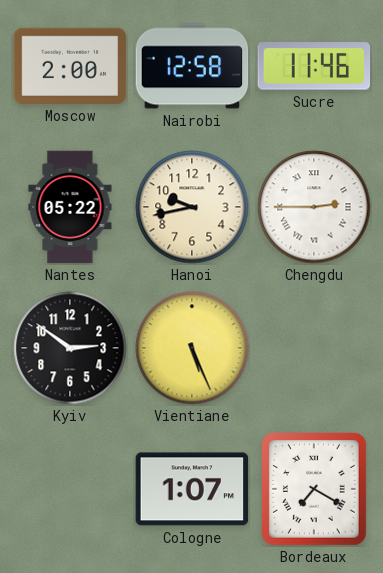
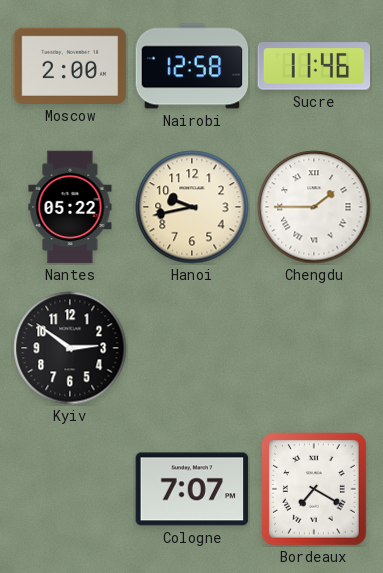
Chengdu: 2:45 -> 1:45 (314, 207)
Vientiane: 5:26 -> none (192, 348)
Cologne: 1:07 -> 7:07 (192, 489)
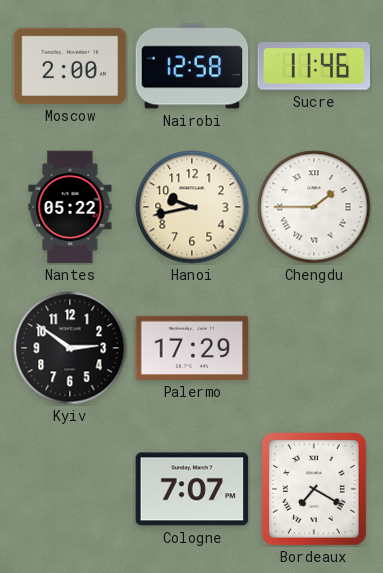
Palermo: none -> 17:29 (192, 348)
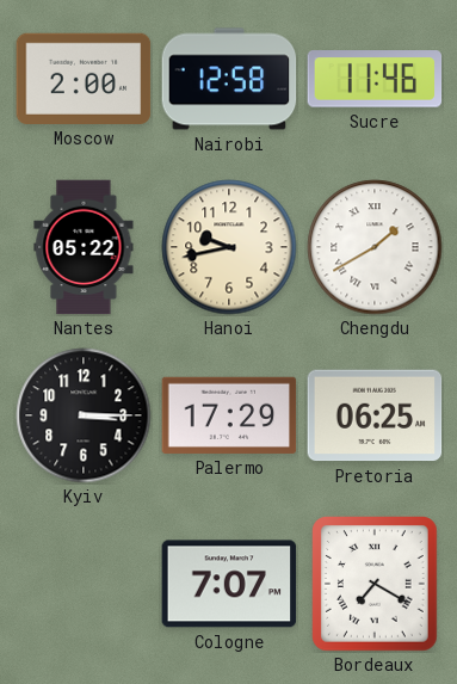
Chengdu: 1:45 -> 1:40 (375, 247)
Kyiv: 2:51 -> 3:15 (84, 415)
Pretoria: none -> 06:25 (375, 415)
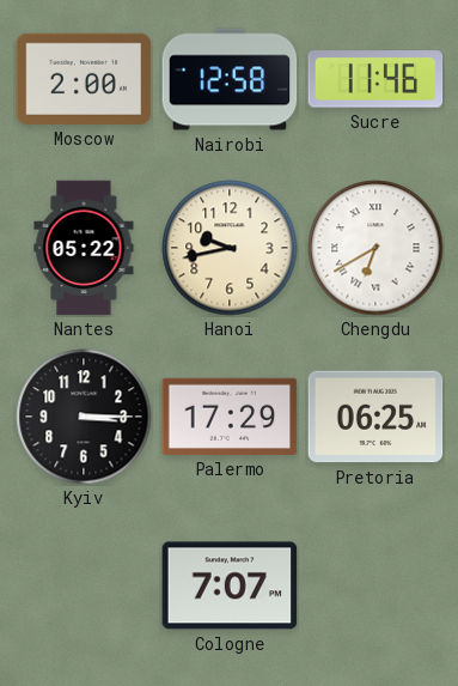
Chengdu: 1:40 -> 6:40 (375, 248)
Bordeaux: 7:20 -> none (376, 585)
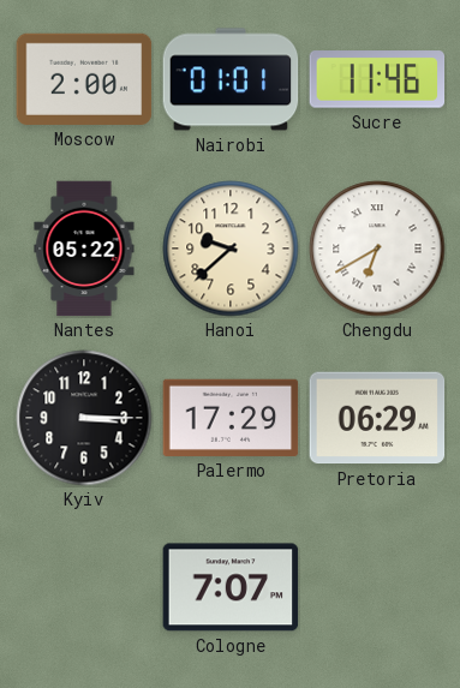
Nairobi: 12:58 -> 01:01 (231, 79)
Hanoi: 9:43 -> 9:38 (231, 249)
Pretoria: 06:25 -> 06:29 (377, 418)
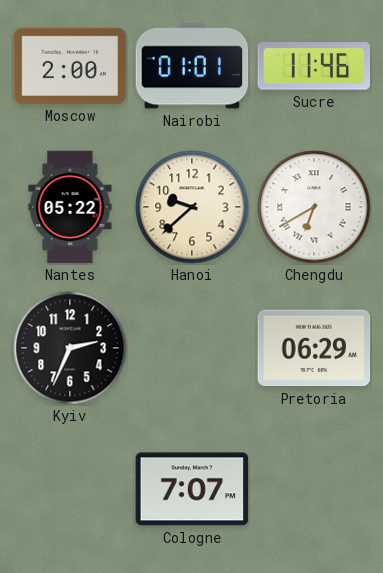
Kyiv: 3:15 -> 2:34 (70, 348)
Palermo: 17:29 -> none (231, 418)
